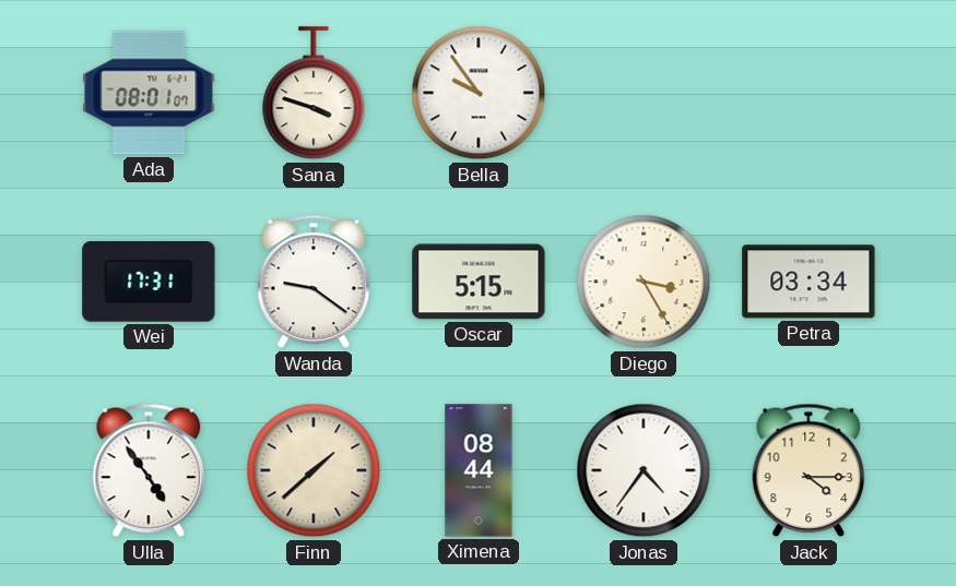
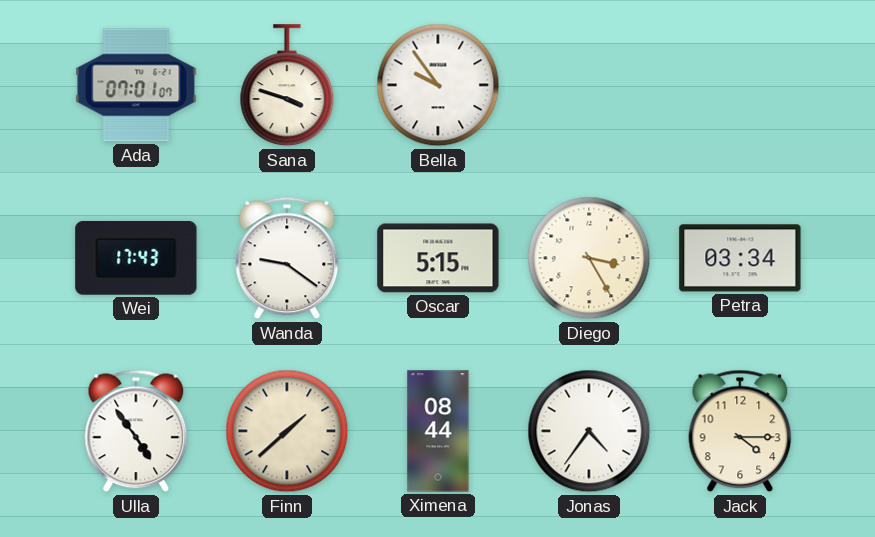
Ada: 08:01 -> 07:01 (136, 85)
Wei: 17:31 -> 17:43 (136, 259)
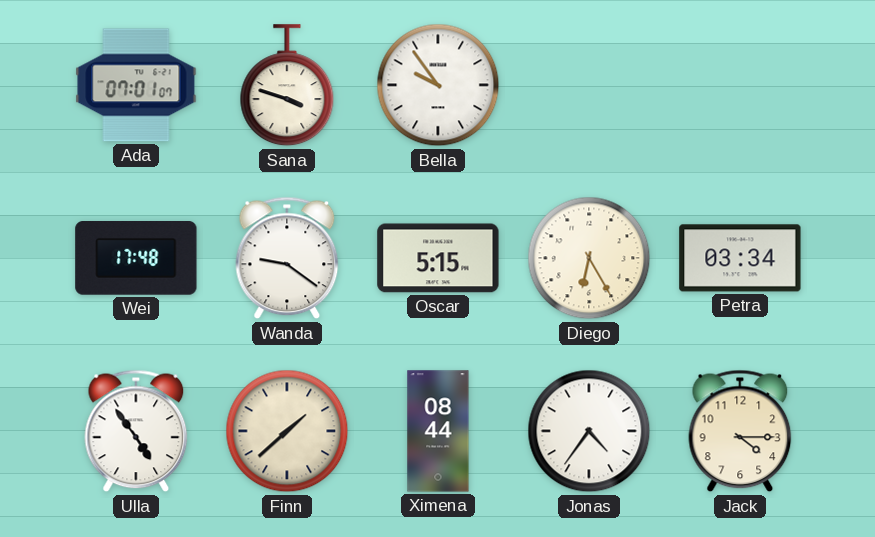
Wei: 17:43 -> 17:48 (136, 259)
Diego: 3:25 -> 6:25 (589, 258)
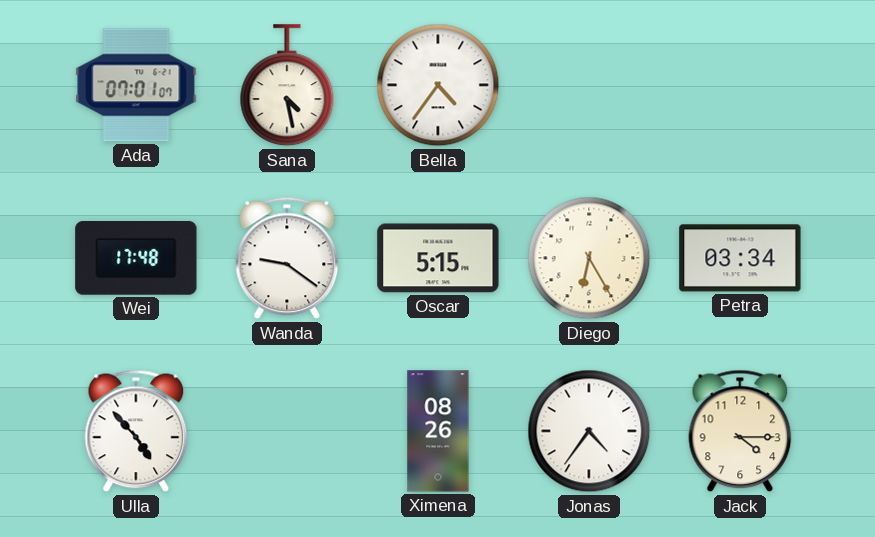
Sana: 3:48 -> 4:28 (287, 86)
Bella: 9:54 -> 4:36 (438, 85)
Ulla: 4:54 -> 4:53 (136, 431)
Finn: 1:38 -> none (287, 431)
Ximena: 08:44 -> 08:26 (438, 431)
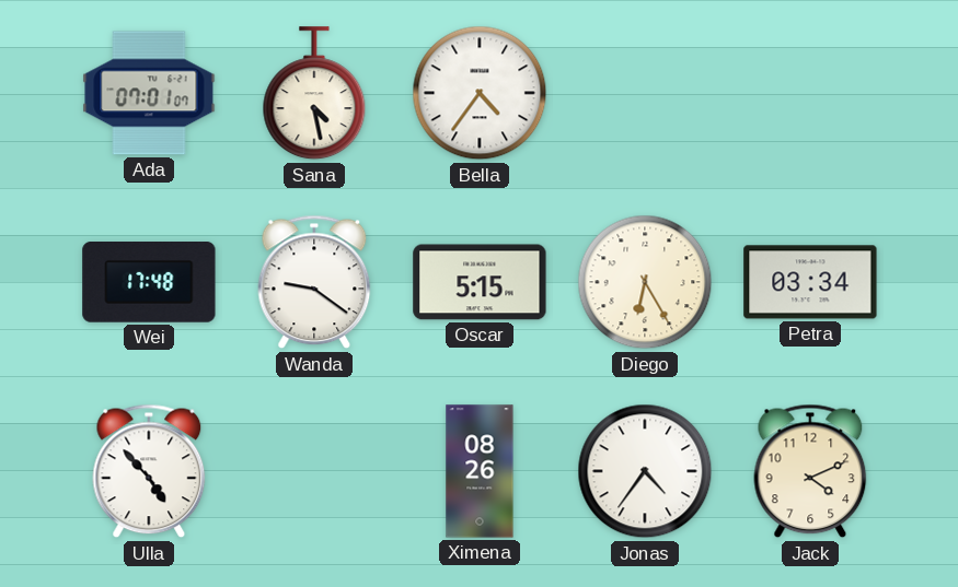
Jack: 4:15 -> 4:11 (810, 471)
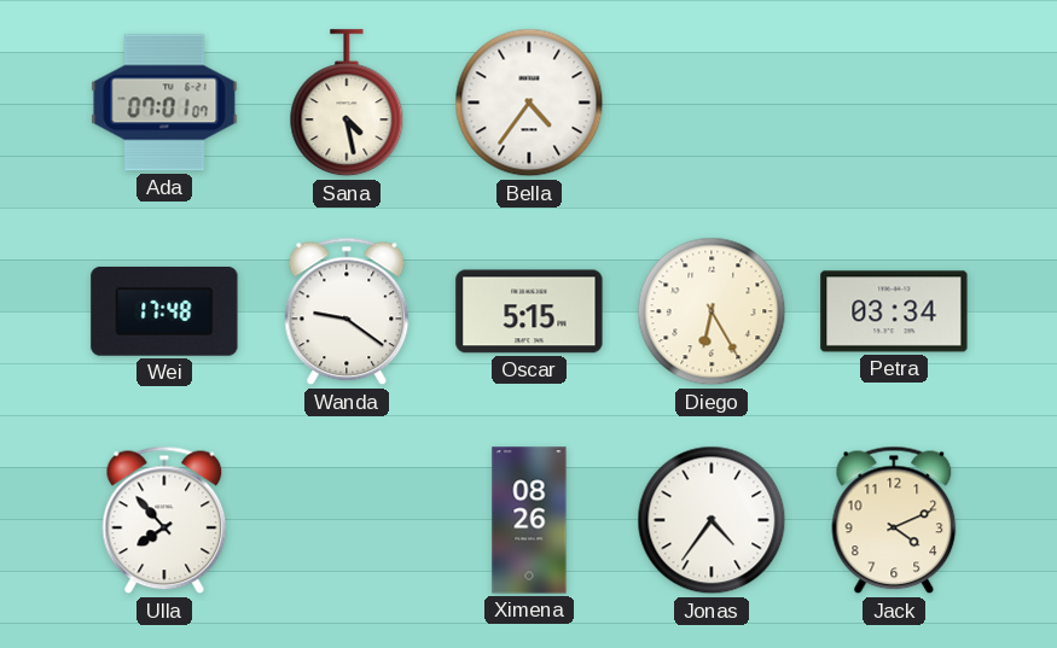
Ulla: 4:53 -> 7:53 (164, 520)
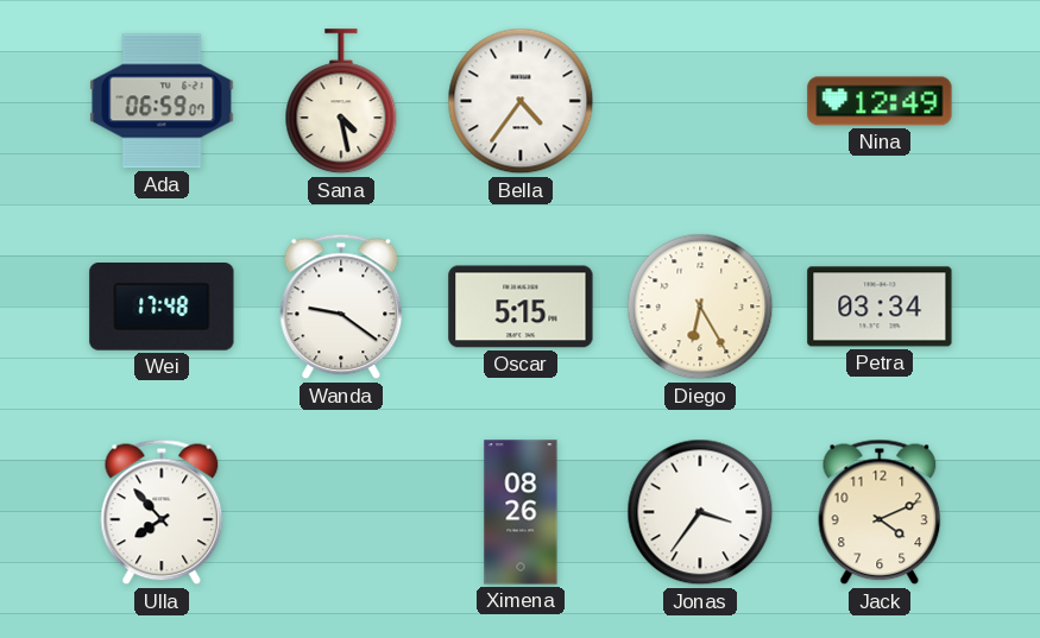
Ada: 07:01 -> 06:59 (162, 101)
Nina: none -> 12:49 (880, 101)
Jonas: 4:36 -> 3:36 (700, 512)
